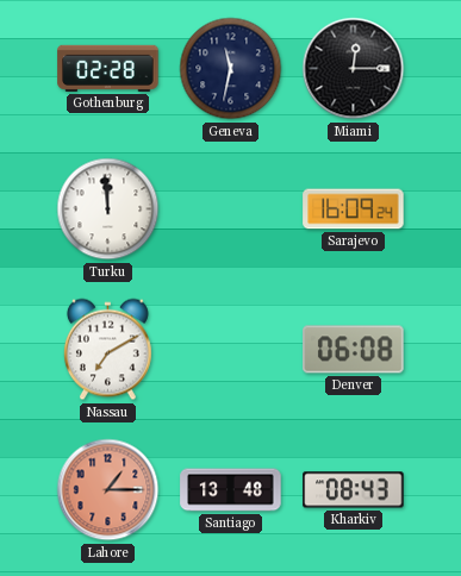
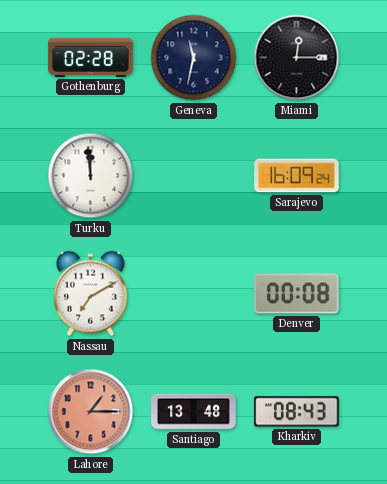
Denver: 06:08 -> 00:08 (297, 294)
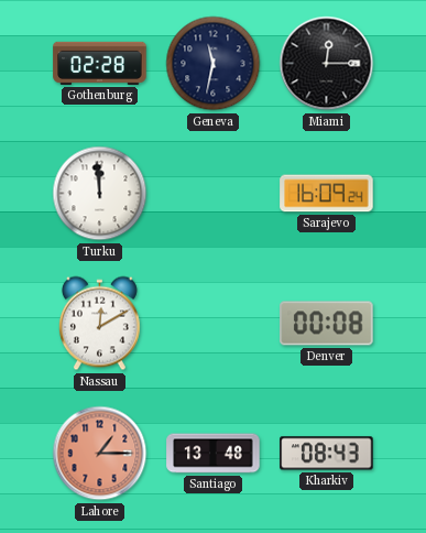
Nassau: 7:10 -> 12:10 (99, 324)
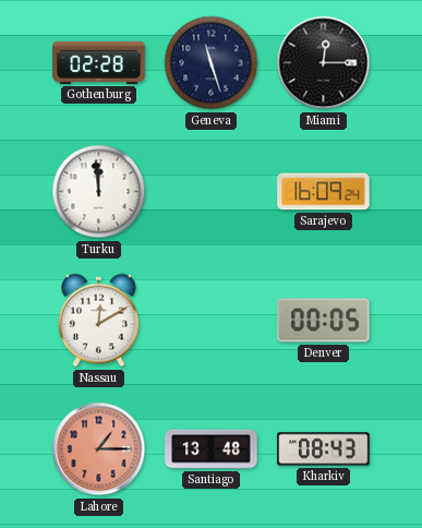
Geneva: 11:32 -> 11:27 (212, 63)
Denver: 00:08 -> 00:05 (324, 321)
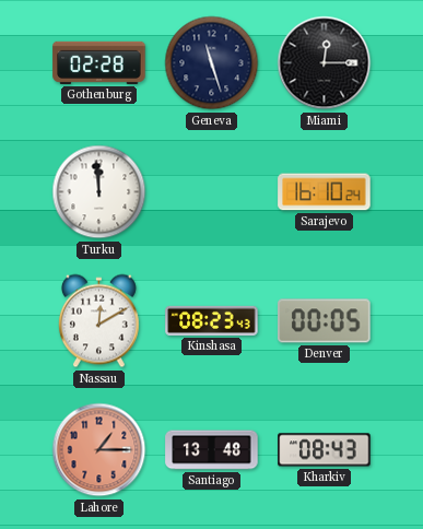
Sarajevo: 16:09 -> 16:10 (325, 192)
Kinshasa: none -> 08:23 (212, 320)
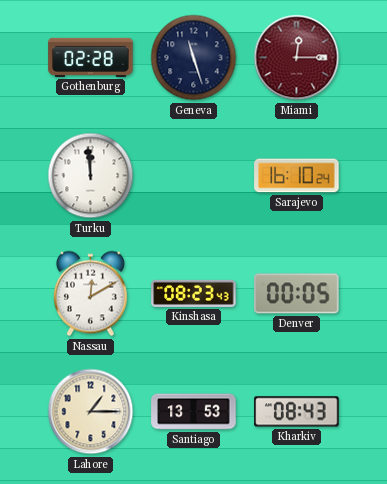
Miami dial: black -> burgundy (297, 58)
Lahore dial: salmon -> cream (91, 412)
Santiago: 13:48 -> 13:53 (194, 412)
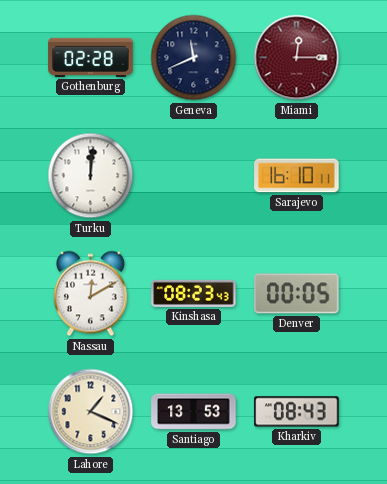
Geneva: 11:27 -> 11:41 (194, 58)
Turku: 11:59 -> 12:01 (91, 176)
Sarajevo: 16:10:24 -> 16:10:11 (297, 176)
Lahore: 1:15 -> 1:19 (91, 412)
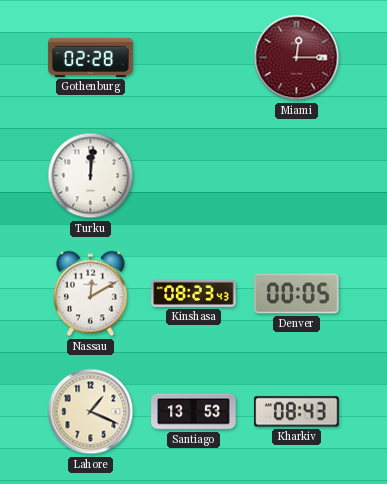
Geneva: 11:41 -> none (194, 58)
Sarajevo: 16:10 -> none (297, 176)
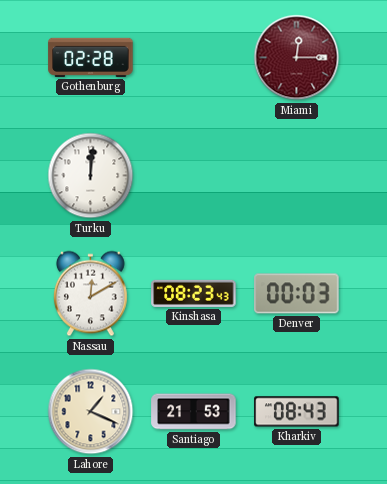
Denver: 00:05 -> 00:03 (297, 294)
Santiago: 13:53 -> 21:53 (194, 412)
